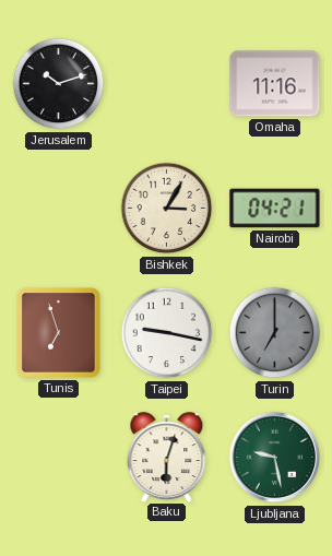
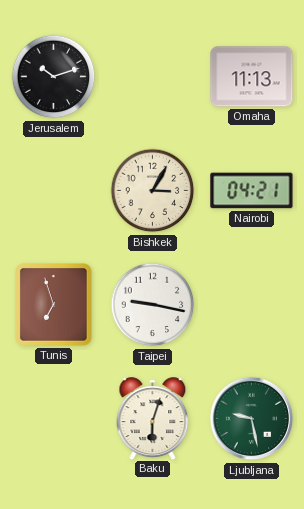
Omaha: 11:16 -> 11:13 (252, 77)
Turin: 7:00 -> none (275, 333)
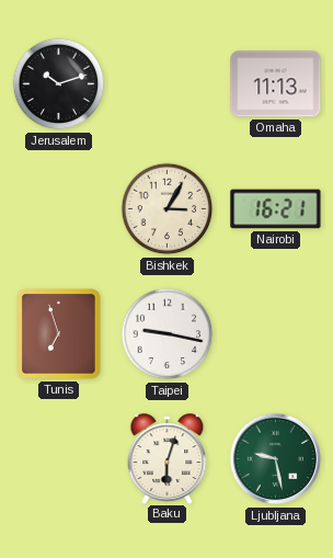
Nairobi: 04:21 -> 16:21 (276, 209)
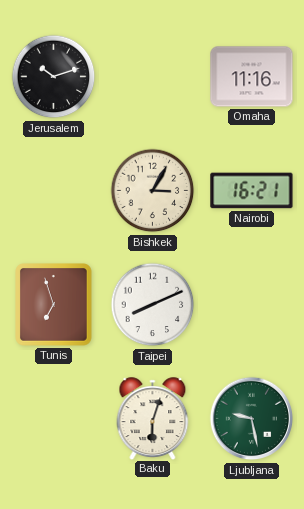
Omaha: 11:13 -> 11:16 (252, 77)
Taipei: 9:17 -> 8:11 (153, 305)
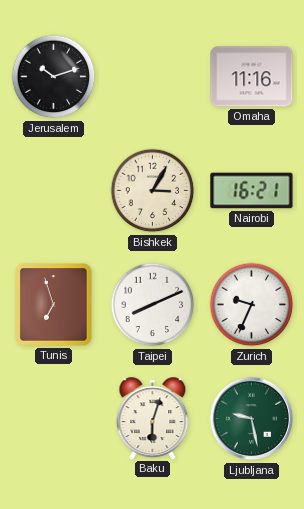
Zurich: none -> 9:34 (252, 305)
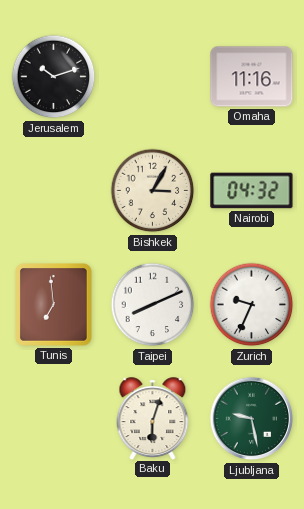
Nairobi: 16:21 -> 04:32 (252, 191)
Tunis: 6:57 -> 6:59 (54, 305)
